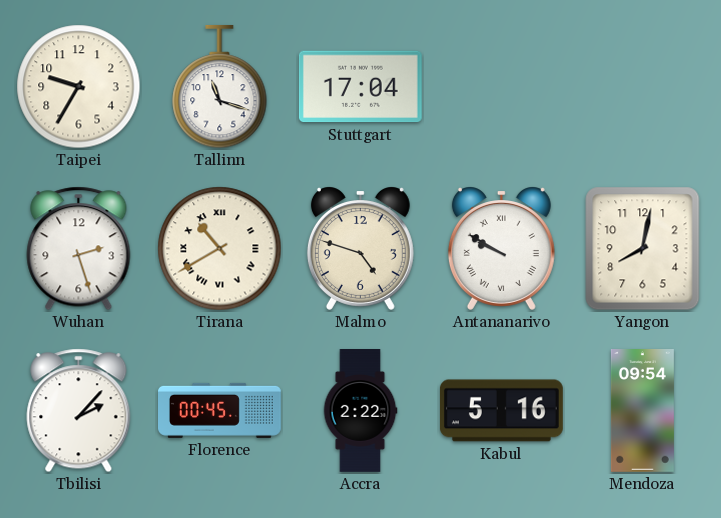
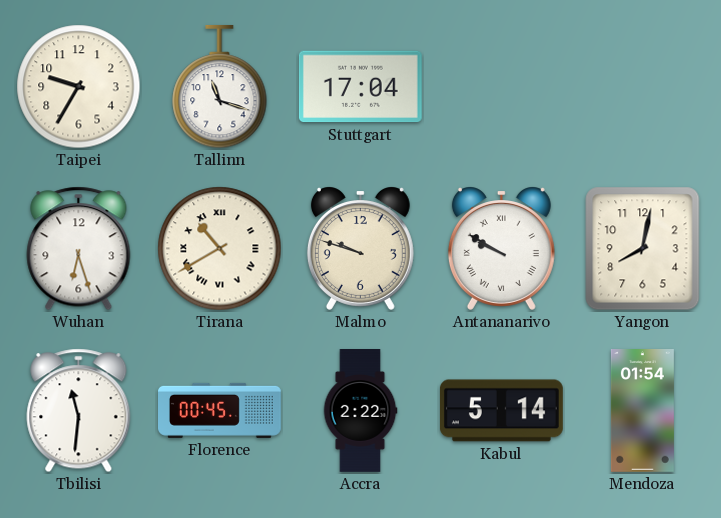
Wuhan: 2:27 -> 6:27 (79, 249)
Malmo: 4:48 -> 9:48 (360, 248)
Tbilisi: 2:07 -> 11:31 (79, 411)
Kabul: 5:16 -> 5:14 (501, 411)
Mendoza: 09:54 -> 01:54 (642, 411)
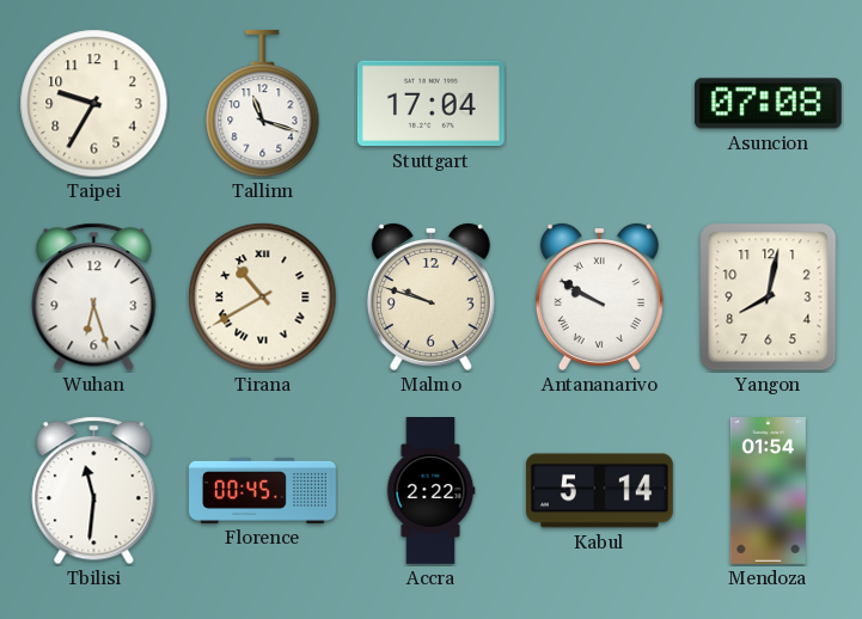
Asuncion: none -> 07:08 (768, 104)
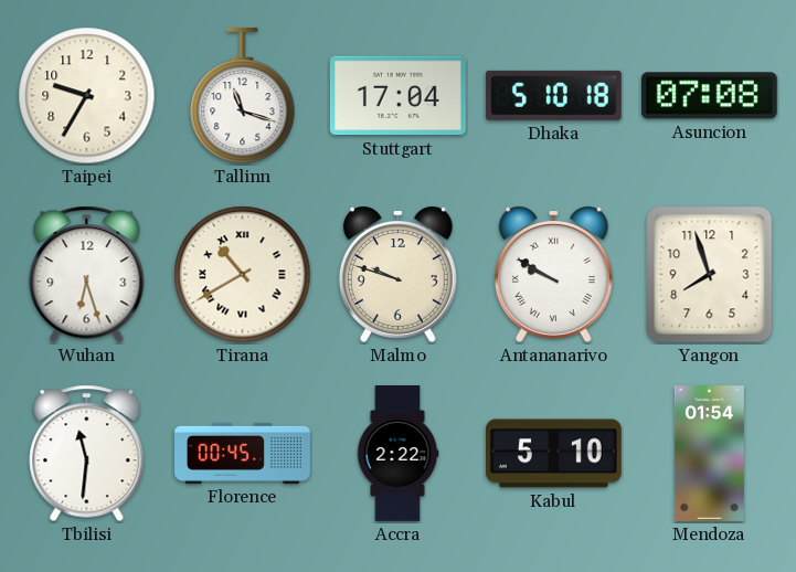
Dhaka: none -> 5:10 (553, 95)
Yangon: 8:02 -> 7:57 (710, 275)
Kabul: 5:14 -> 5:10 (553, 454)
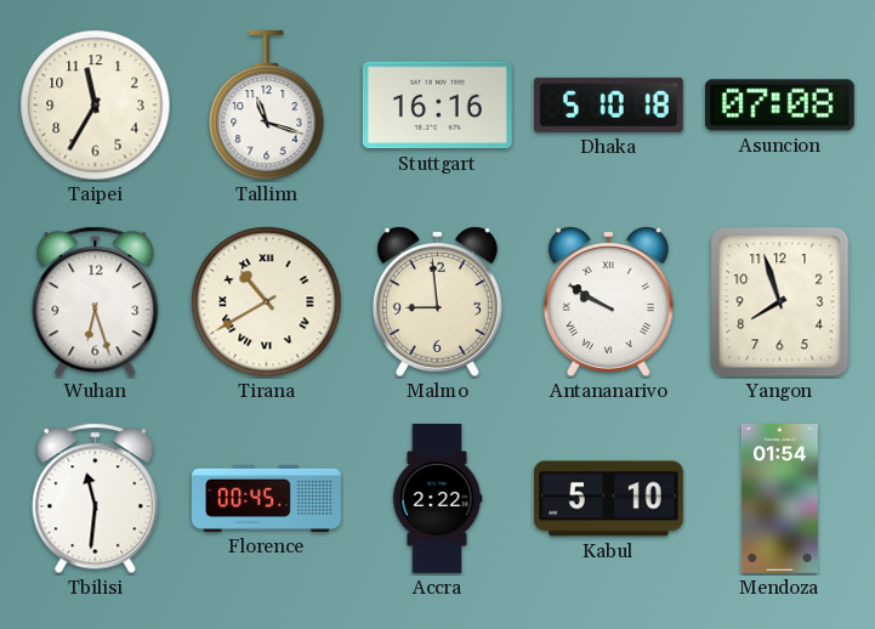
Taipei: 9:35 -> 11:35 (96, 106)
Stuttgart: 17:04 -> 16:16 (437, 106)
Malmo: 9:48 -> 8:59 (437, 301)
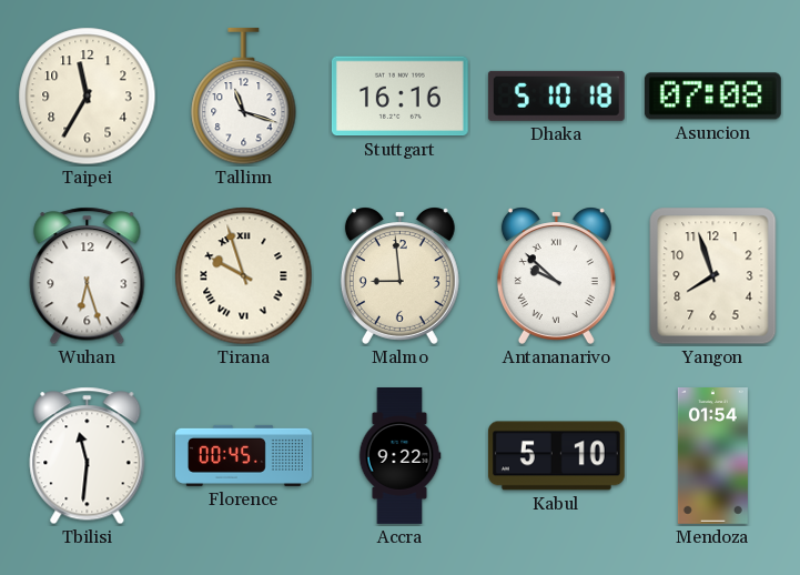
Tirana: 10:40 -> 9:57 (244, 276)
Antananarivo: 9:50 -> 9:52 (556, 275)
Accra: 2:22 -> 9:22 (399, 456)
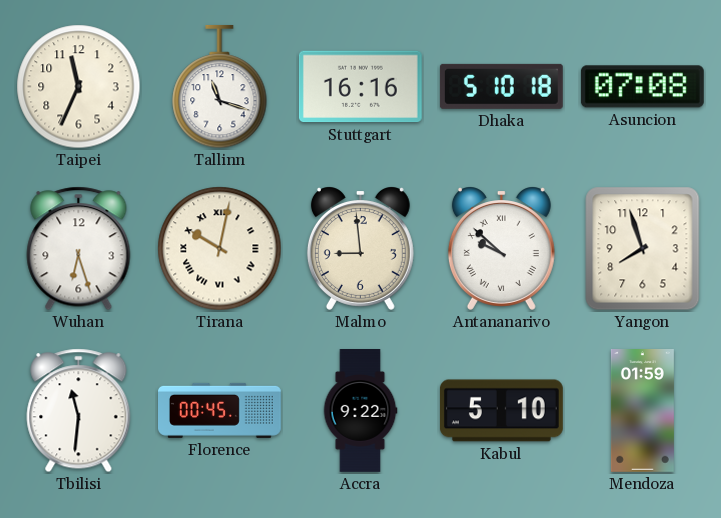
Taipei: 11:35 -> 11:34 (79, 87)
Tirana: 9:57 -> 10:02 (220, 249)
Mendoza: 01:54 -> 01:59 (642, 411)
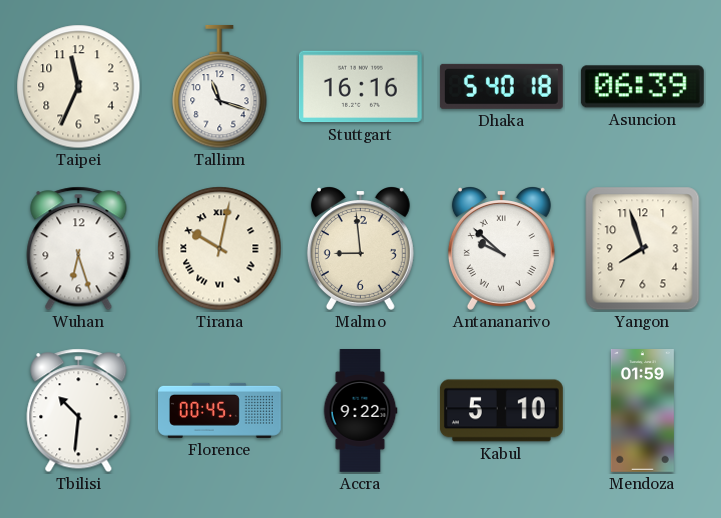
Dhaka: 5:10 -> 5:40 (501, 86)
Asuncion: 07:08 -> 06:39 (642, 87)
Tbilisi: 11:31 -> 10:31 (79, 411)
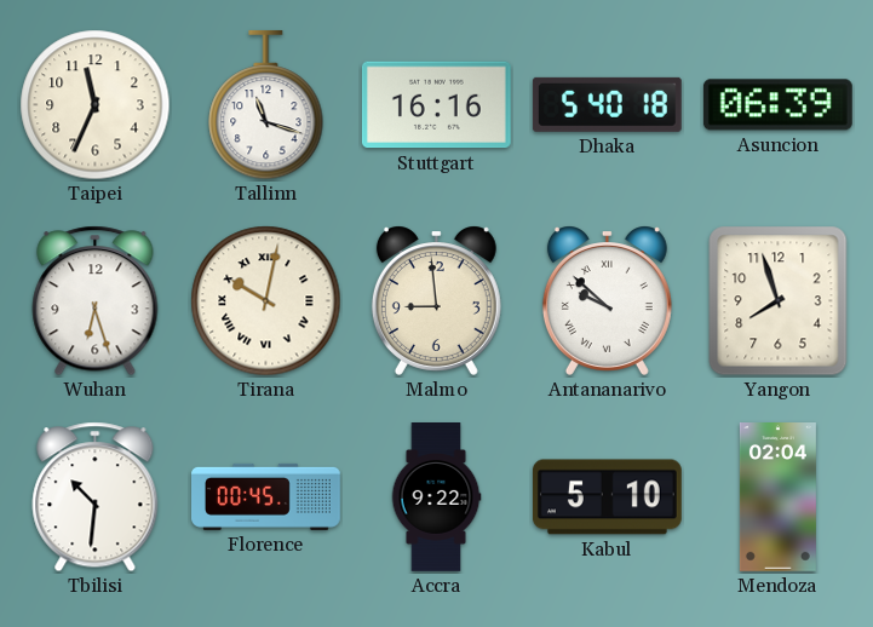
Mendoza: 01:59 -> 02:04 (777, 497)
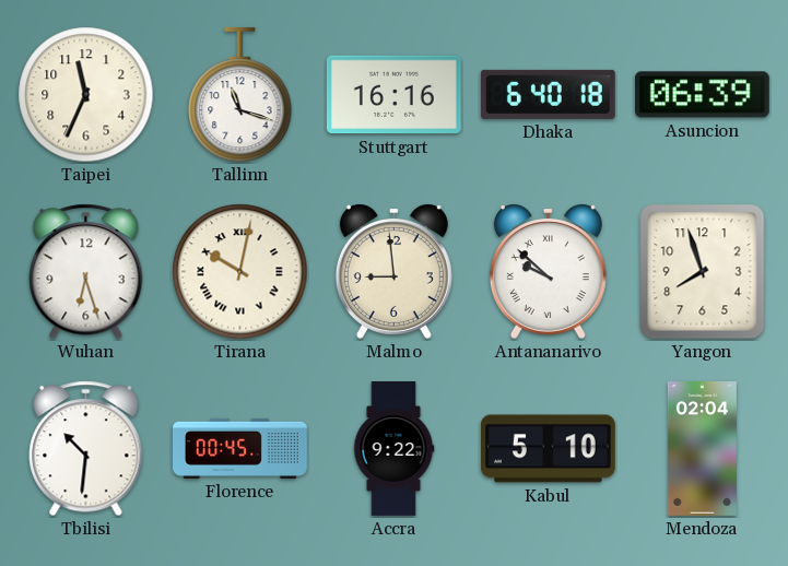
Dhaka: 5:40 -> 6:40 (548, 94)
